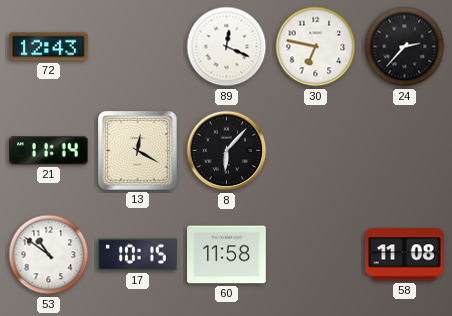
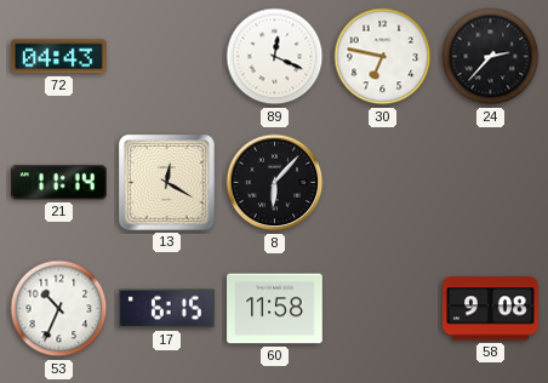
72: 12:43 -> 04:43 (59, 57)
53: 10:51 -> 10:34 (59, 309)
17: 10:15 -> 6:15 (166, 309)
58: 11:08 -> 9:08 (491, 309)
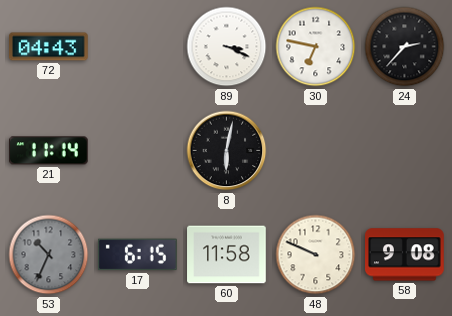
89: 12:19 -> 3:19 (227, 47)
13: 12:20 -> none (167, 183)
8: 6:07 -> 6:02 (227, 151)
53 dial: white -> grey (49, 255)
48: none -> 9:49 (316, 255)
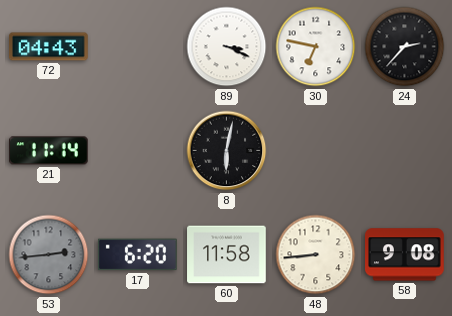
53: 10:34 -> 2:44 (49, 255)
17: 6:15 -> 6:20 (137, 255)
48: 9:49 -> 8:44 (316, 255)
